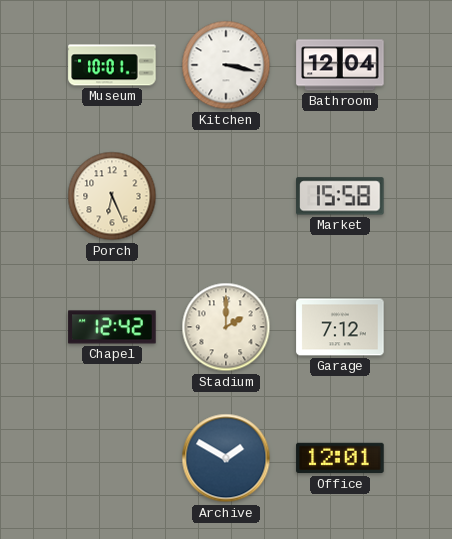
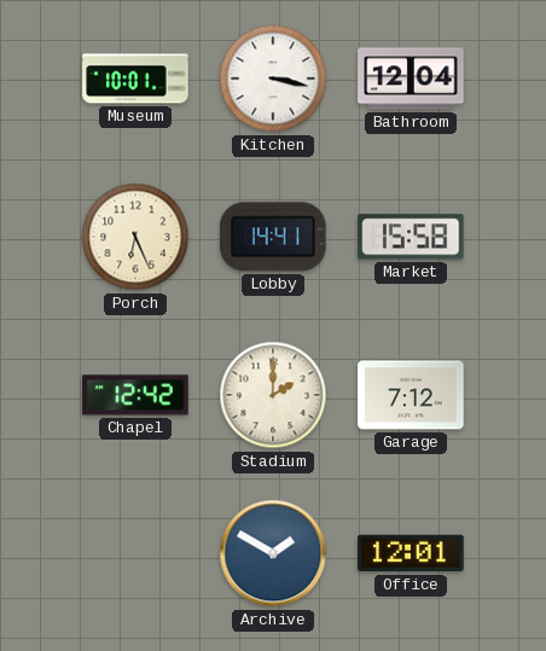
Lobby: none -> 14:41 (273, 237)
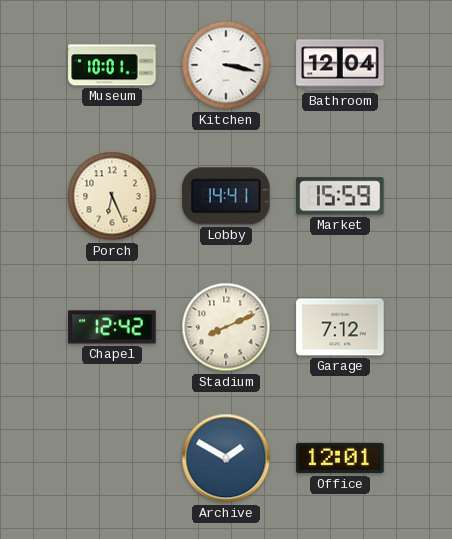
Market: 15:58 -> 15:59 (340, 196)
Stadium: 2:00 -> 8:11 (226, 327)
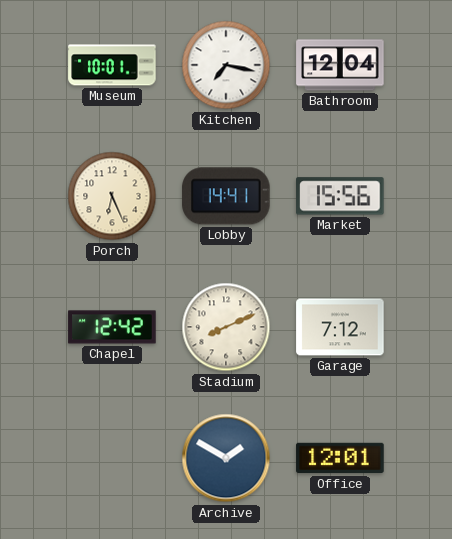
Kitchen: 3:17 -> 7:17 (226, 65)
Market: 15:59 -> 15:56 (340, 196)
